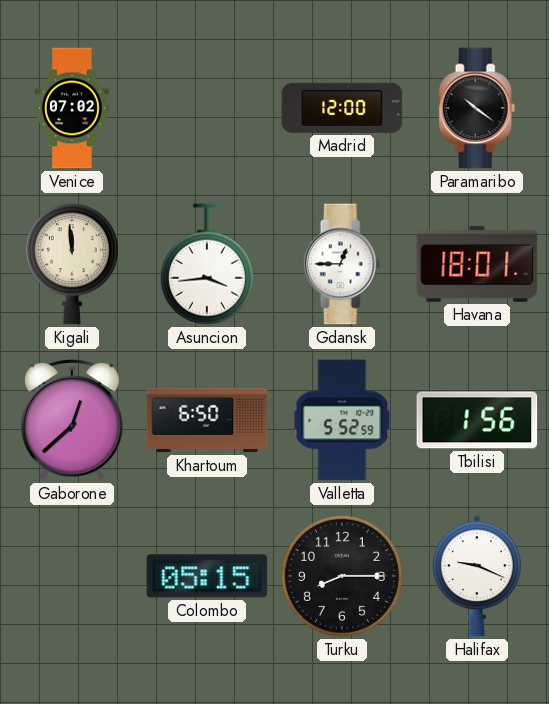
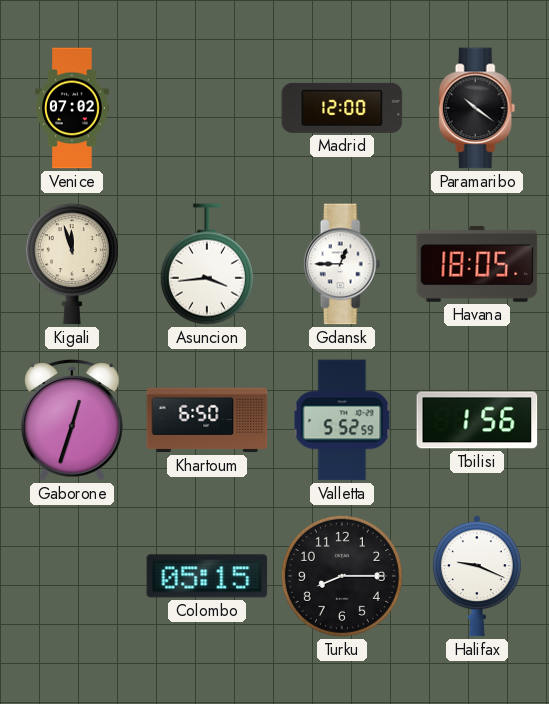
Kigali: 11:59 -> 11:57 (72, 264)
Havana: 18:01 -> 18:05 (477, 264)
Gaborone: 12:38 -> 12:33 (73, 420)
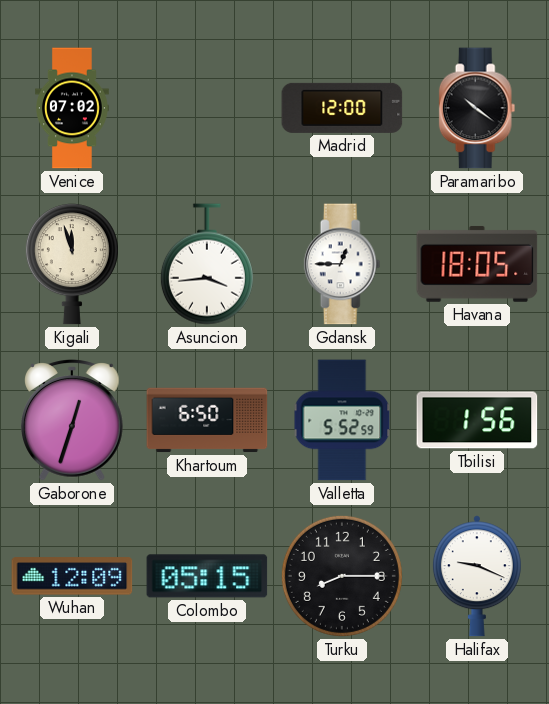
Wuhan: none -> 12:09 (72, 576)
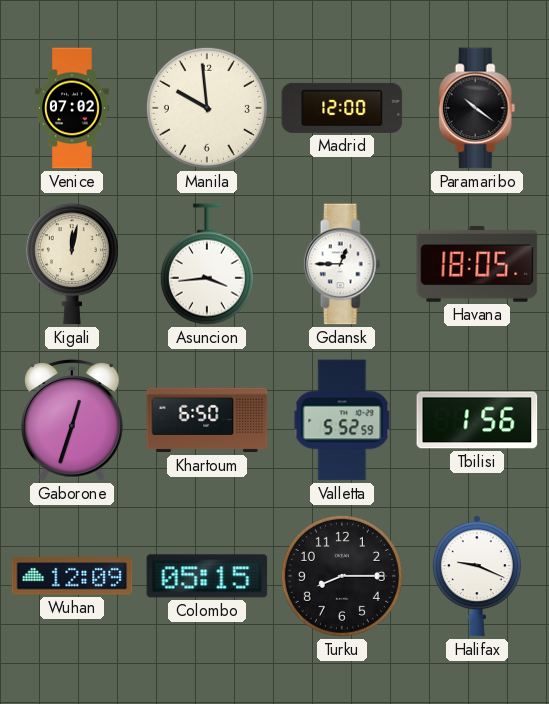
Manila: none -> 9:59 (207, 108)
Kigali: 11:57 -> 12:02 (72, 264)
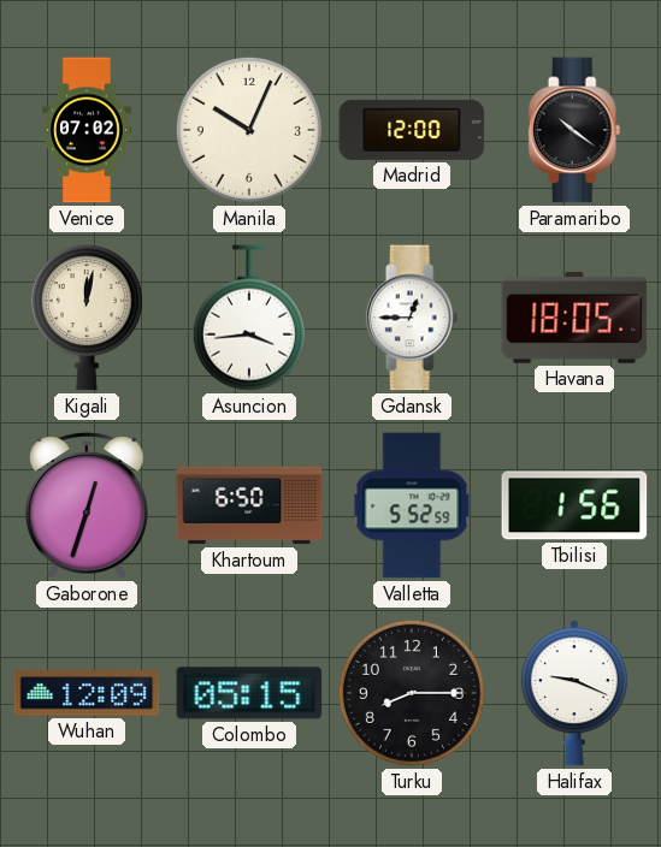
Manila: 9:59 -> 10:04 (249, 130)
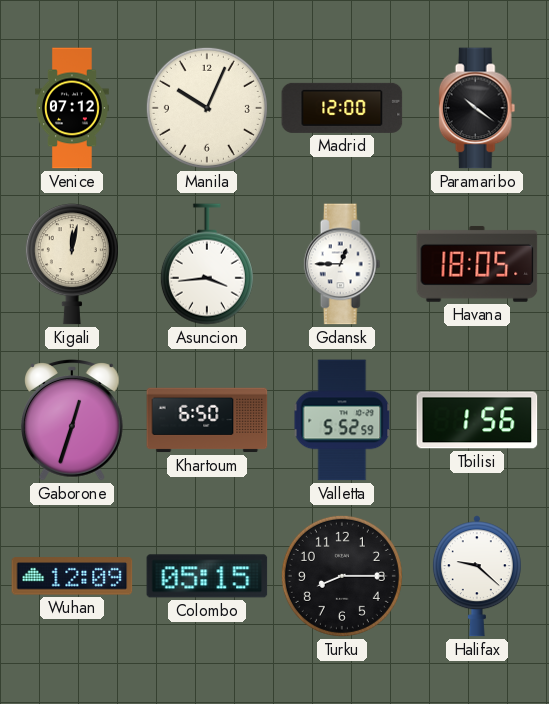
Venice: 07:02 -> 07:12 (73, 108)
Halifax: 9:19 -> 9:22 (477, 576)
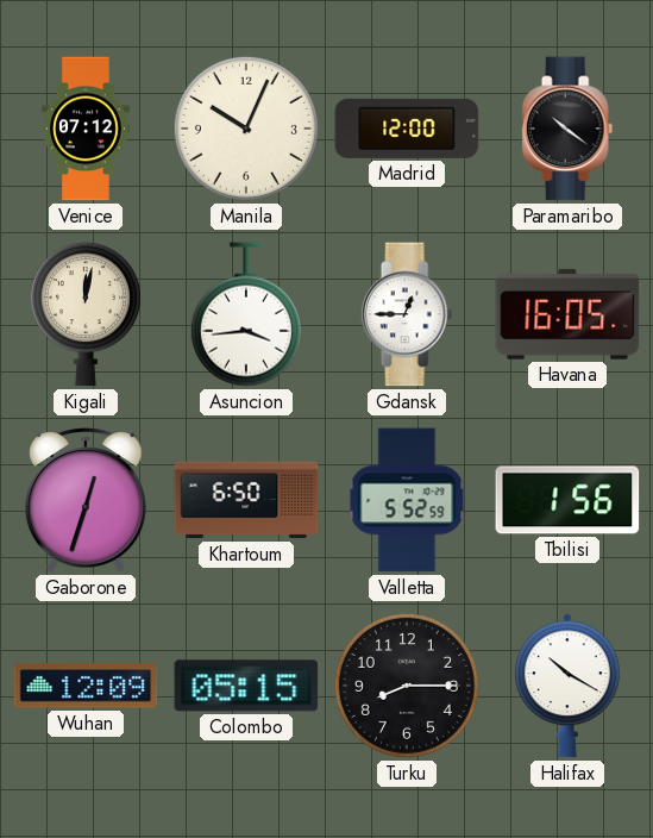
Havana: 18:05 -> 16:05 (567, 314)
Halifax: 9:22 -> 10:20 (567, 686)
